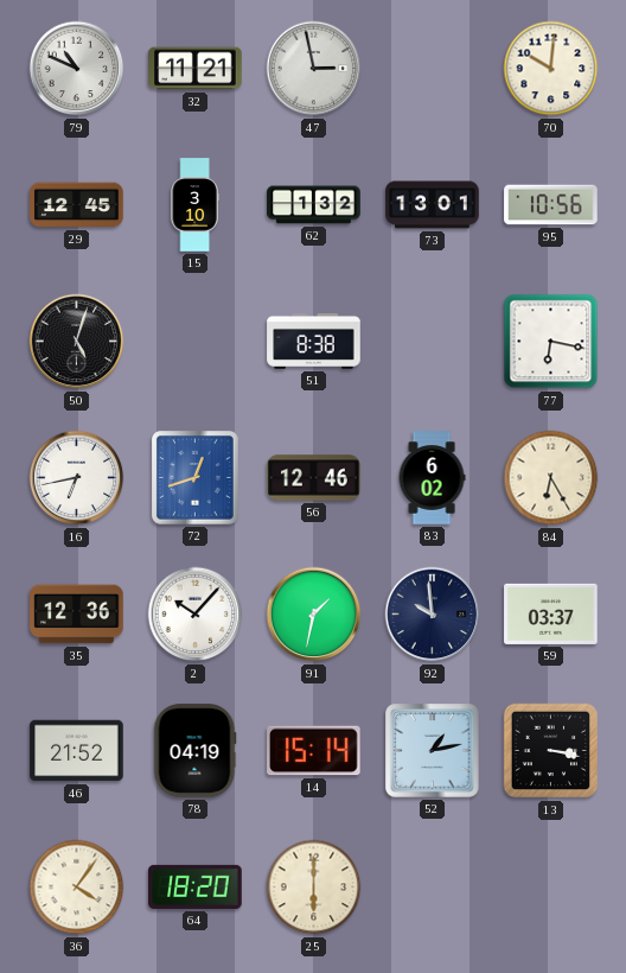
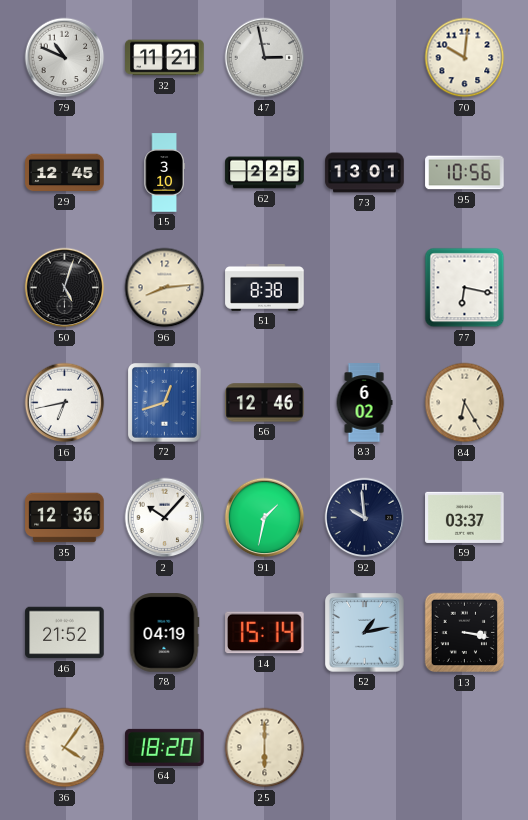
62: 1:32 -> 2:25 (265, 173)
96: none -> 8:14 (165, 288)
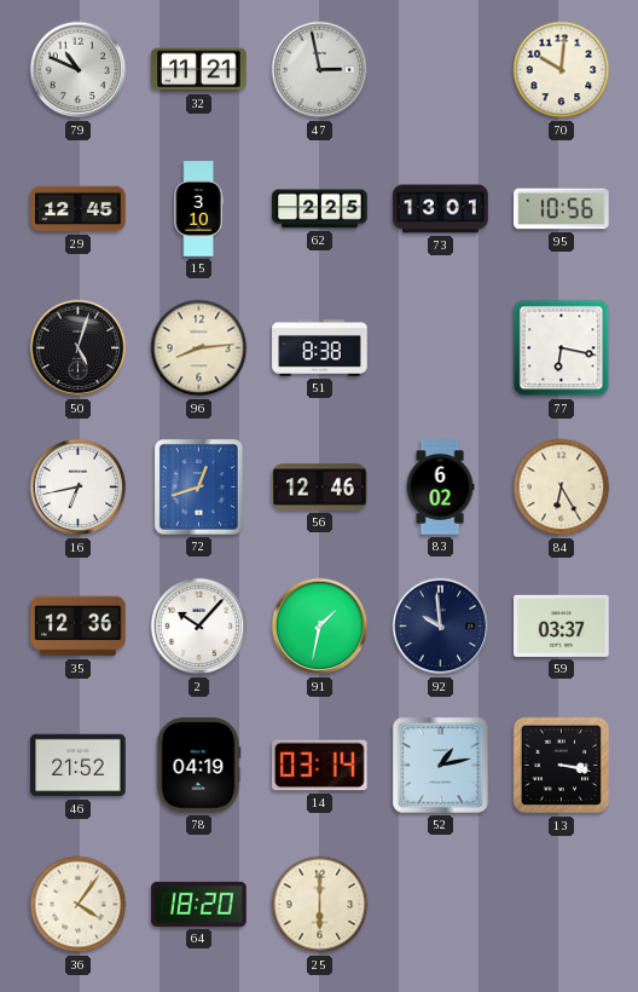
14: 15:14 -> 03:14 (320, 766)
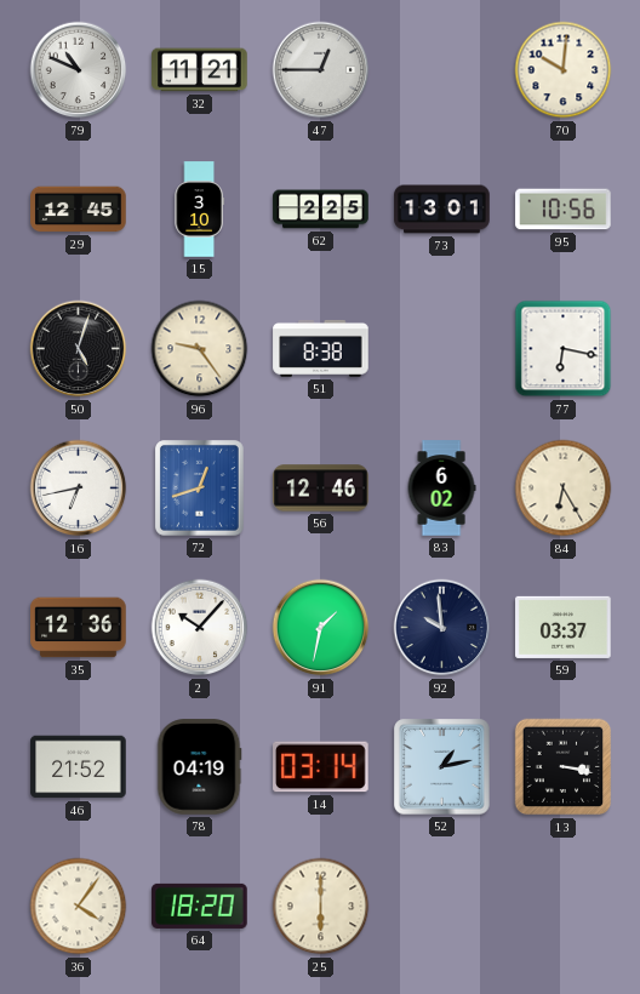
47: 2:58 -> 12:45 (321, 70)
96: 8:14 -> 9:24 (200, 349)
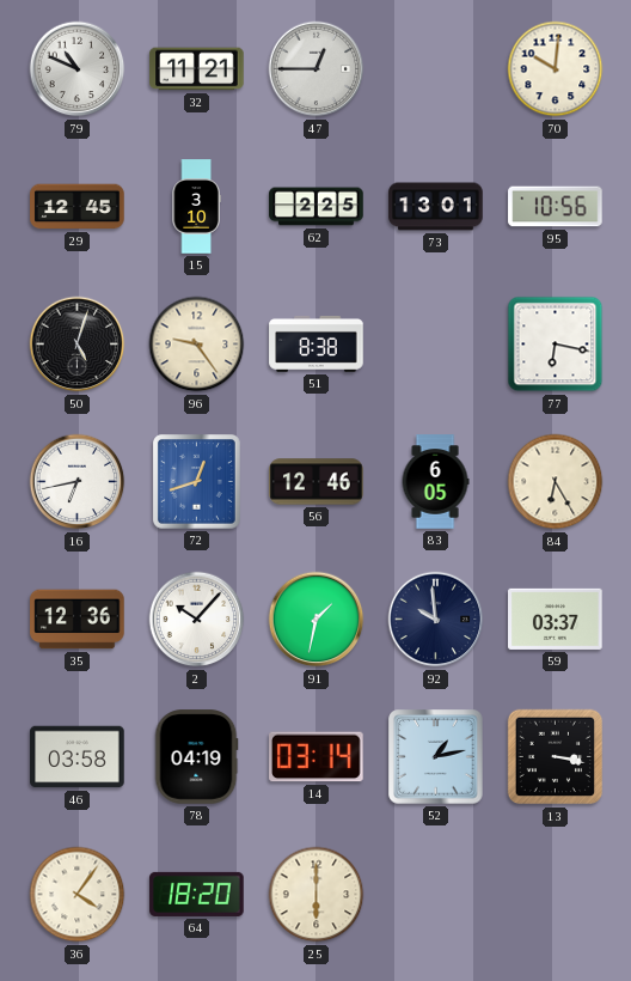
83: 6:02 -> 6:05 (435, 482)
46: 21:52 -> 03:58 (78, 757)
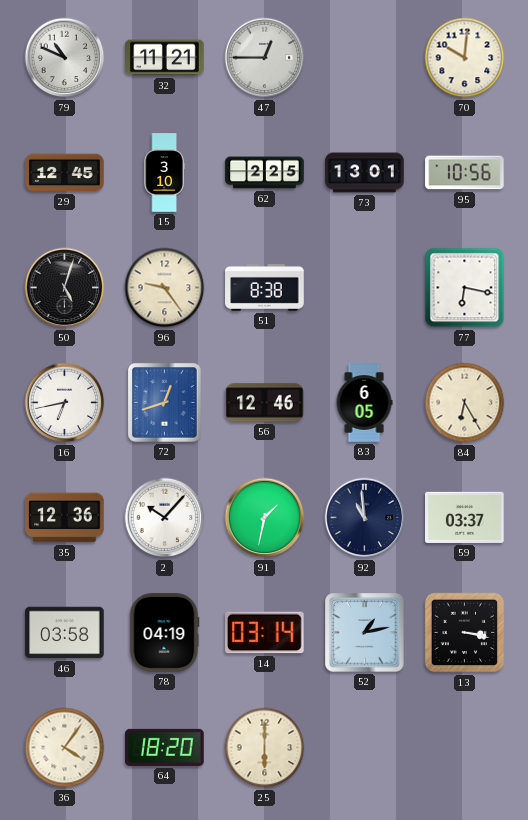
92: 9:59 -> 10:59 (365, 518)
